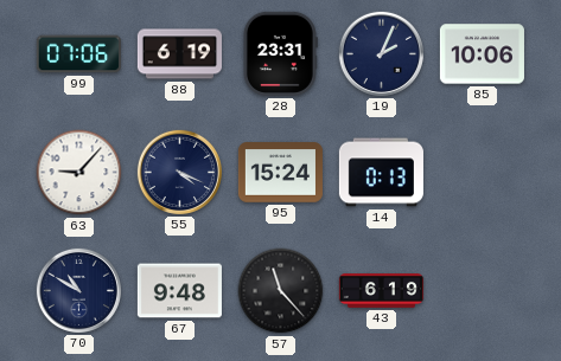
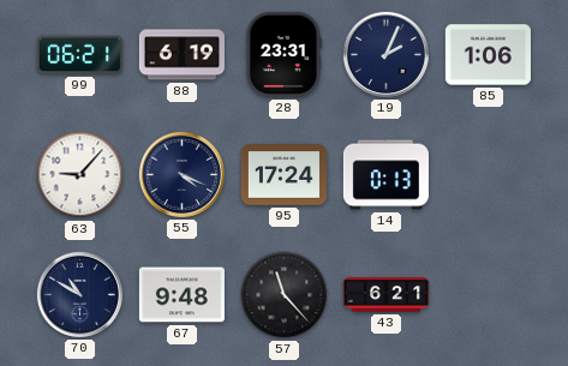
99: 07:06 -> 06:21 (79, 55)
85: 10:06 -> 1:06 (488, 55)
95: 15:24 -> 17:24 (283, 175)
43: 6:19 -> 6:21 (385, 295)
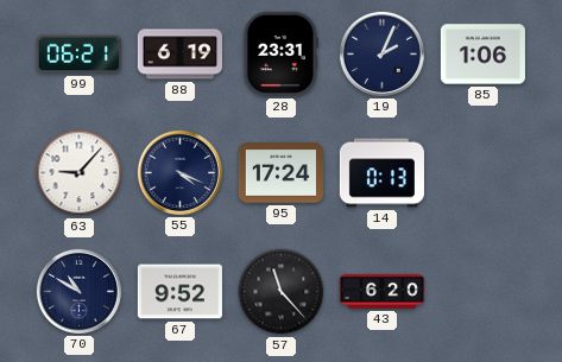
67: 9:48 -> 9:52 (179, 292)
43: 6:21 -> 6:20 (381, 292)
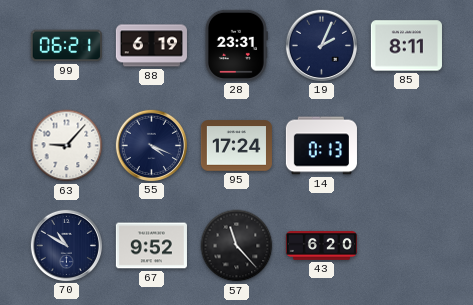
85: 1:06 -> 8:11 (406, 46)
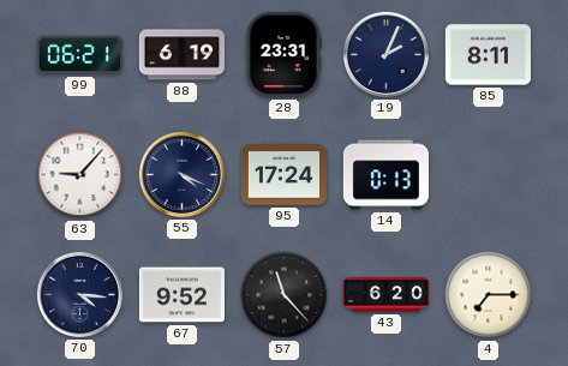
70: 10:50 -> 4:16 (79, 294)
4: none -> 7:15 (489, 295)
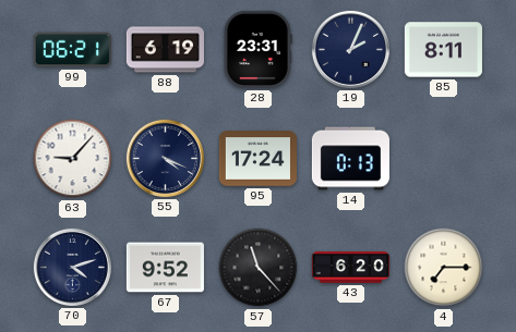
70: 4:16 -> 4:12 (72, 267)
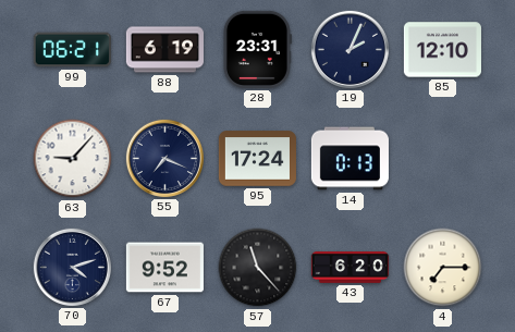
85: 8:11 -> 12:10 (442, 50)
55: 4:19 -> 7:19 (164, 158)
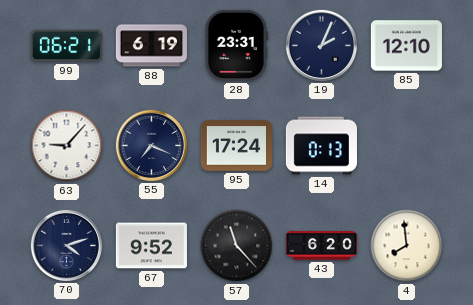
4: 7:15 -> 7:59 (407, 246)
